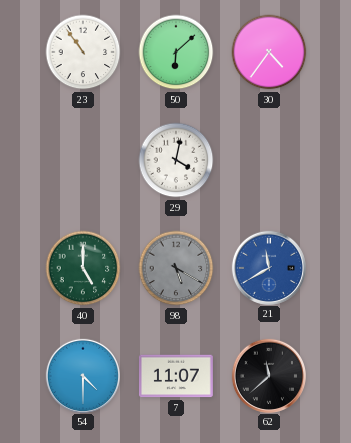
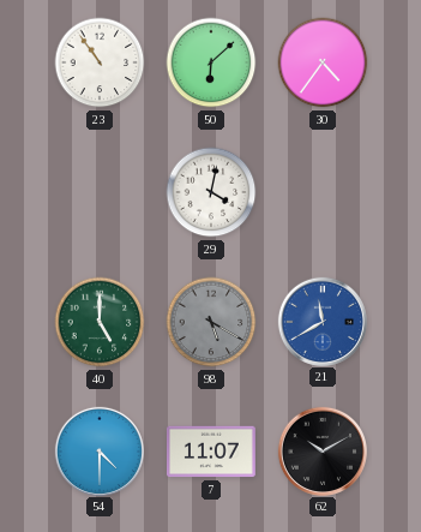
62: 11:38 -> 10:10 (321, 450)
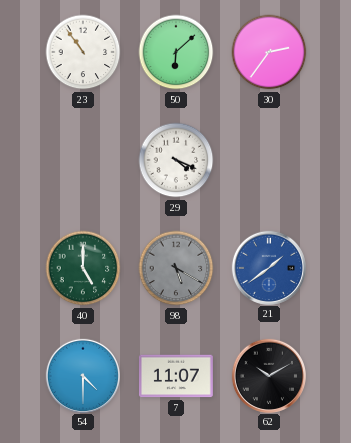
30: 4:36 -> 2:36 (269, 52)
29: 4:02 -> 4:19 (176, 160)
21: 11:40 -> 1:39 (268, 267)
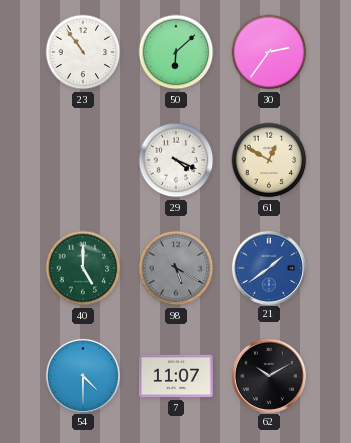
61: none -> 12:50 (269, 160)
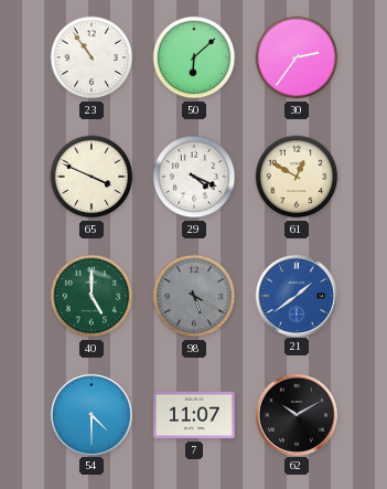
65: none -> 3:49 (92, 177)
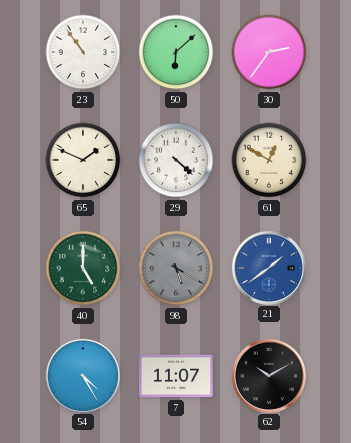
65: 3:49 -> 1:49 (83, 160)
29: 4:19 -> 4:22 (176, 160)
54: 4:30 -> 4:25 (82, 375)
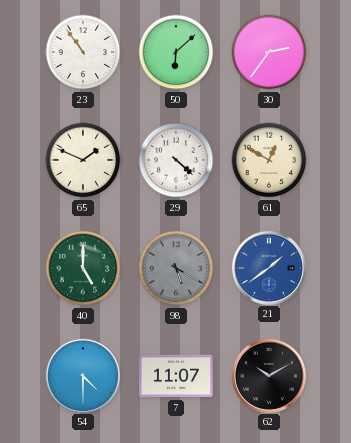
54: 4:25 -> 4:30 (82, 375)
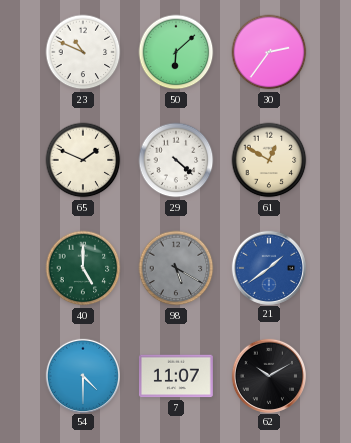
23: 10:54 -> 10:49 (83, 52)
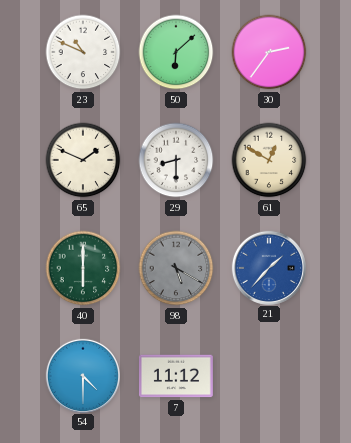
29: 4:22 -> 8:30 (176, 160)
40: 5:00 -> 6:00 (83, 268)
21: 1:39 -> 1:37 (268, 267)
7: 11:07 -> 11:12 (176, 376)
62: 10:10 -> none (268, 375)
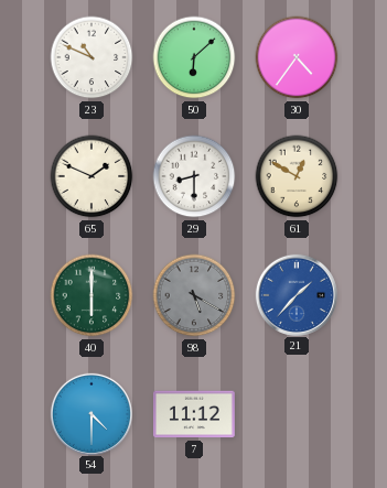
30: 2:36 -> 4:36 (297, 57)
